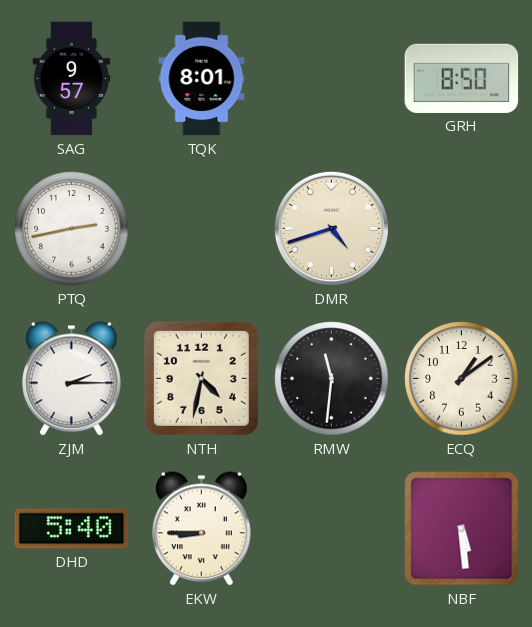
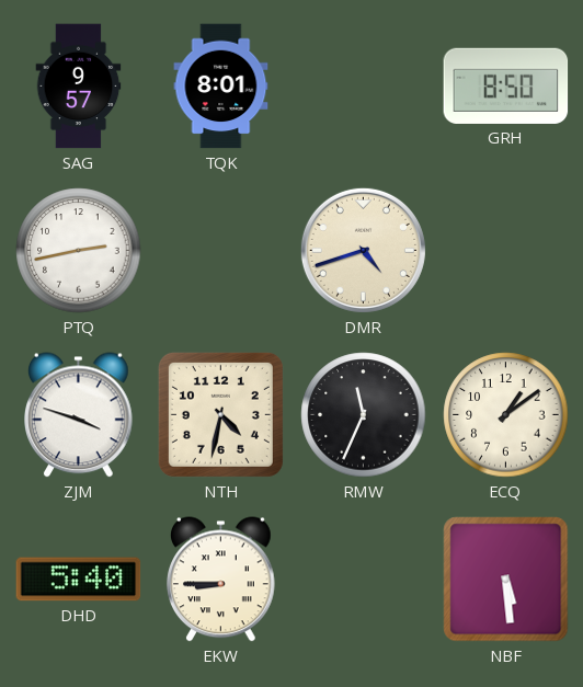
ZJM: 2:15 -> 3:48 (79, 415)
RMW: 11:31 -> 11:34 (364, 415)
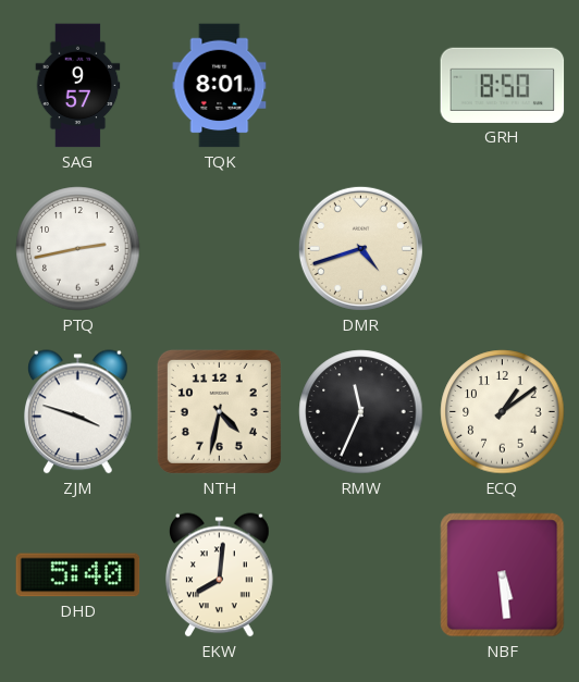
EKW: 8:45 -> 8:01 (220, 575)
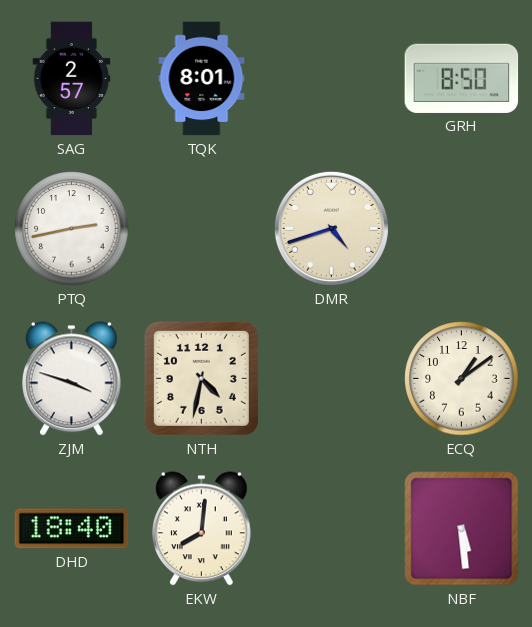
SAG: 9:57 -> 2:57 (72, 79)
RMW: 11:34 -> none (361, 412)
DHD: 5:40 -> 18:40 (72, 529)
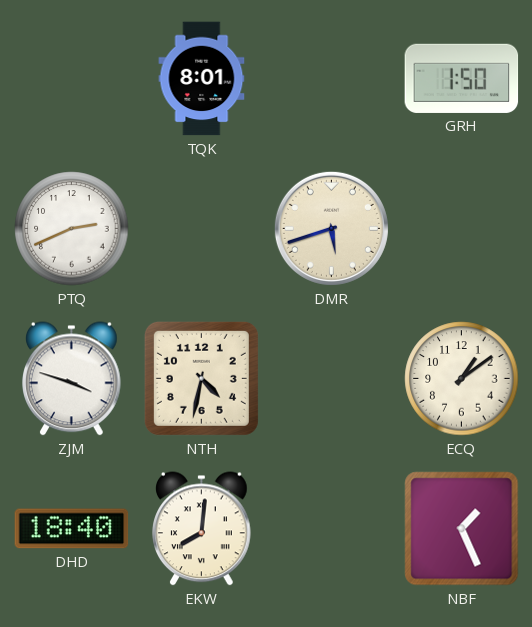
SAG: 2:57 -> none (72, 79)
GRH: 8:50 -> 1:50 (462, 78)
PTQ: 2:43 -> 2:41 (72, 229)
DMR: 4:42 -> 5:42 (331, 228)
NBF: 5:29 -> 1:26 (462, 529)
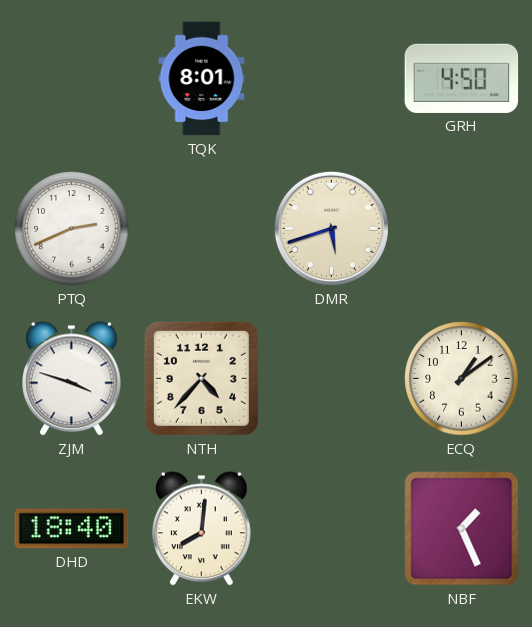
GRH: 1:50 -> 4:50 (462, 78)
NTH: 4:32 -> 4:37 (201, 378)
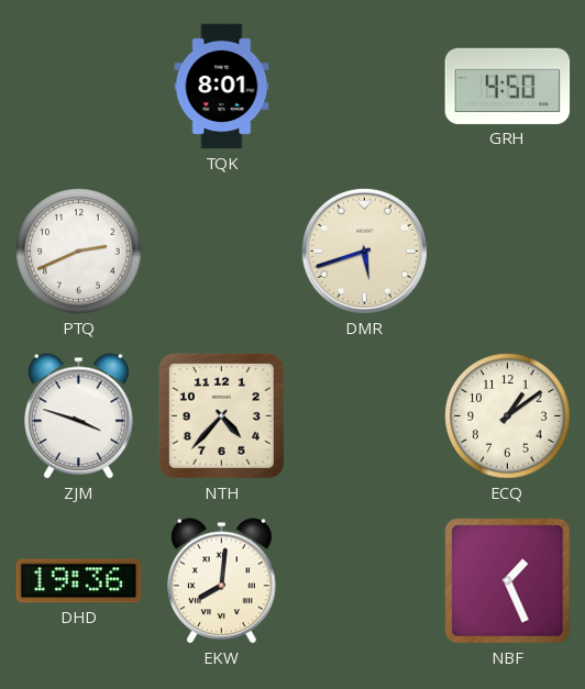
DHD: 18:40 -> 19:36 (79, 581)
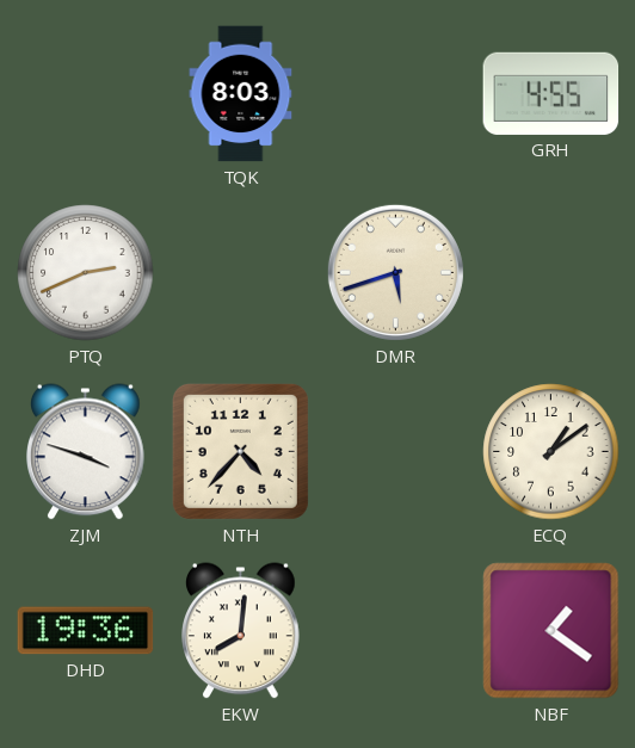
TQK: 8:01 -> 8:03 (241, 94)
GRH: 4:50 -> 4:55 (551, 93)
NBF: 1:26 -> 1:21 (551, 631)
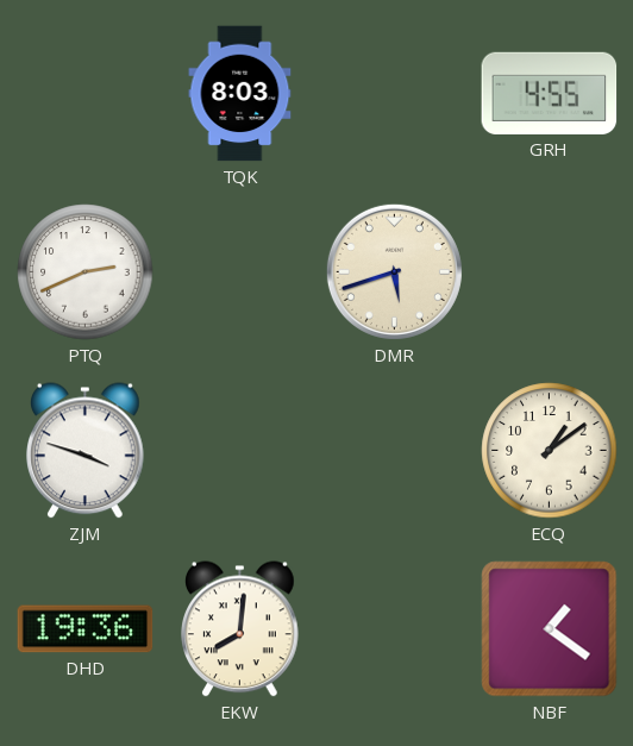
NTH: 4:37 -> none (240, 451)
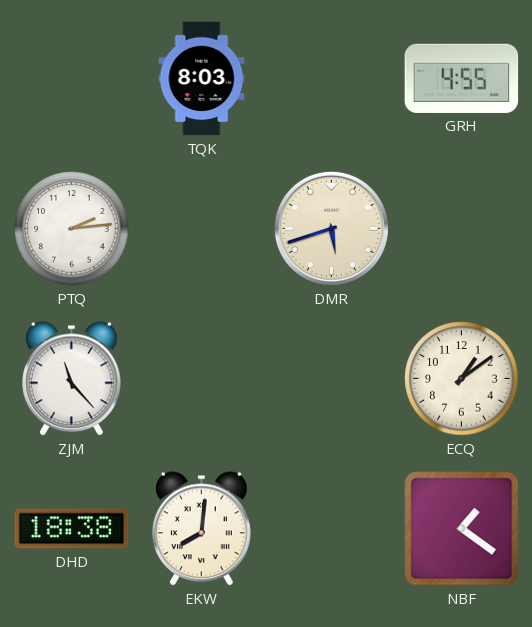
PTQ: 2:41 -> 2:14 (72, 229)
ZJM: 3:48 -> 11:23 (72, 379)
DHD: 19:36 -> 18:38 (72, 529)
